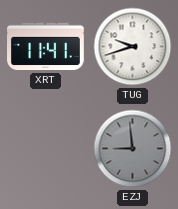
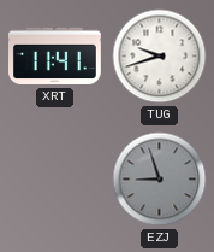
EZJ: 8:59 -> 8:57 (160, 180)
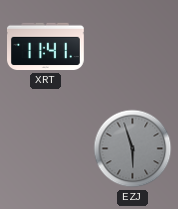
TUG: 9:42 -> none (160, 57)
EZJ: 8:57 -> 5:57 (133, 149)
